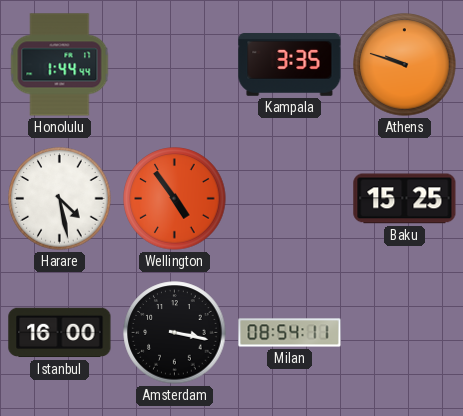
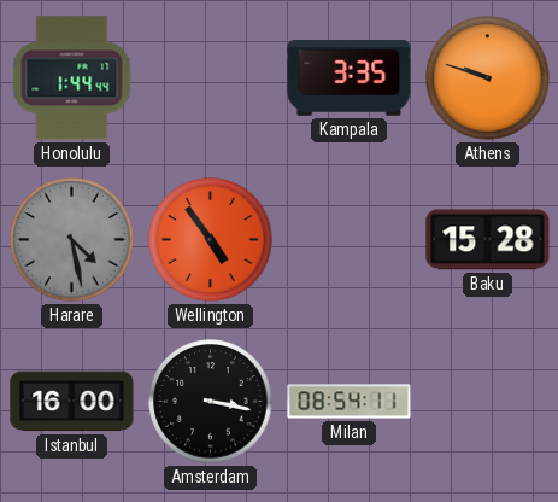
Harare dial: white -> grey (72, 240)
Baku: 15:25 -> 15:28 (488, 240)
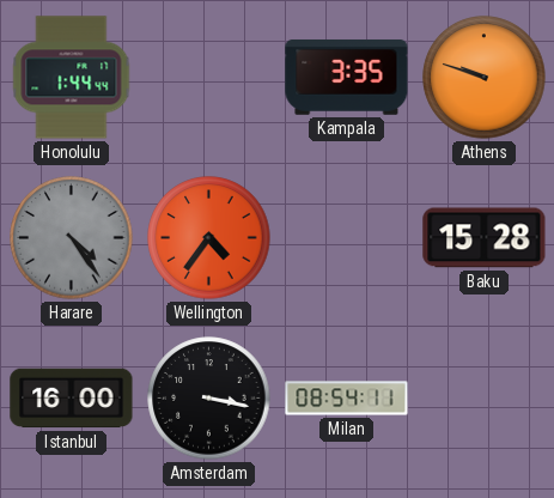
Harare: 4:28 -> 4:24 (72, 238)
Wellington: 4:54 -> 4:36 (209, 238)
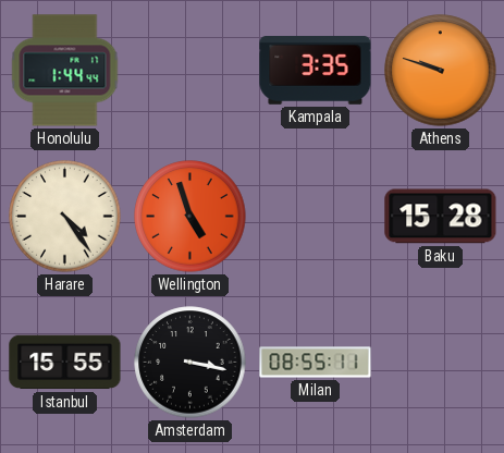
Harare dial: grey -> cream (65, 217)
Wellington: 4:36 -> 4:57 (190, 217)
Istanbul: 16:00 -> 15:55 (65, 363)
Milan: 08:54 -> 08:55 (316, 363)
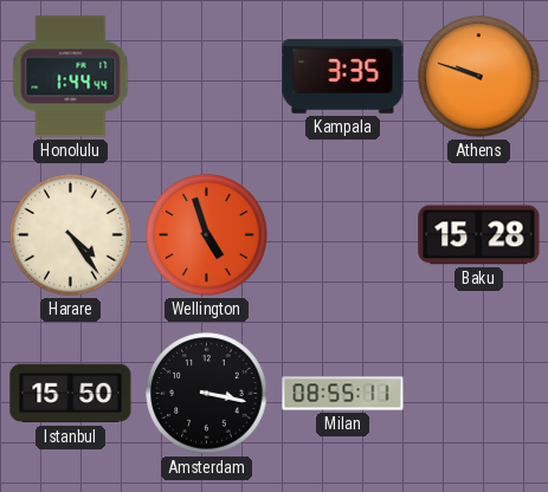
Istanbul: 15:55 -> 15:50 (71, 394)
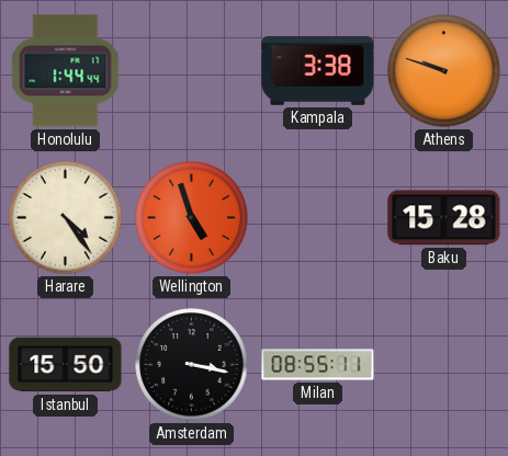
Kampala: 3:35 -> 3:38 (318, 70)
